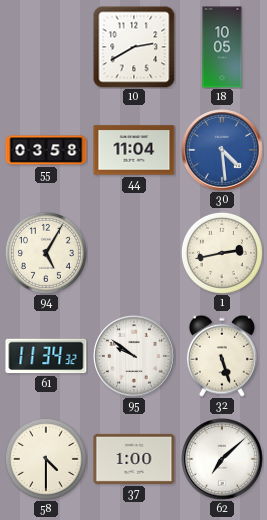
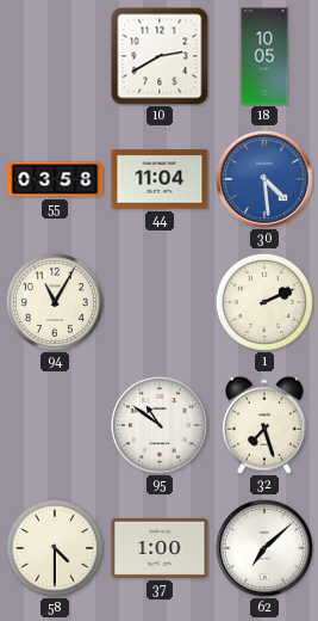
94: 5:05 -> 11:05 (55, 302)
1: 2:43 -> 2:11 (264, 302)
61: 11:34 -> none (46, 356)
95: 9:51 -> 10:51 (160, 425)
32: 5:27 -> 7:27 (264, 425)
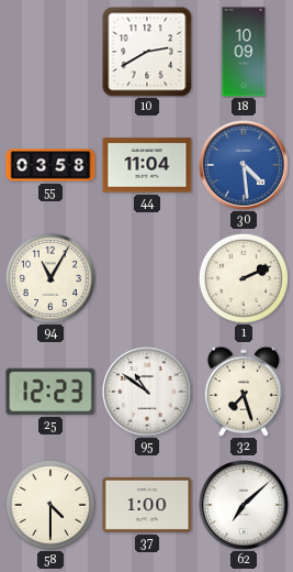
18: 10:05 -> 10:09 (244, 52)
25: none -> 12:23 (50, 392)
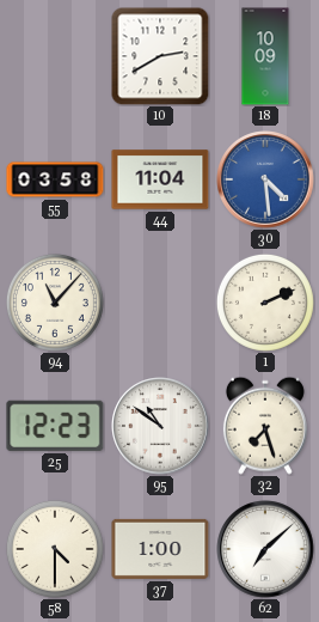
94: 11:05 -> 11:07 (55, 303)
